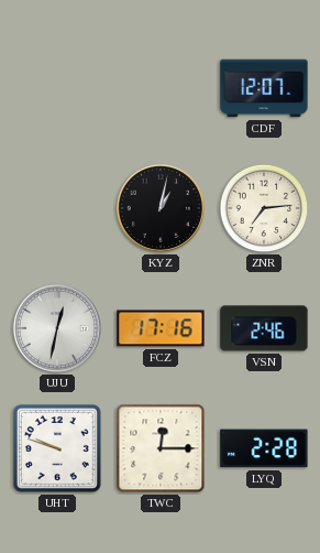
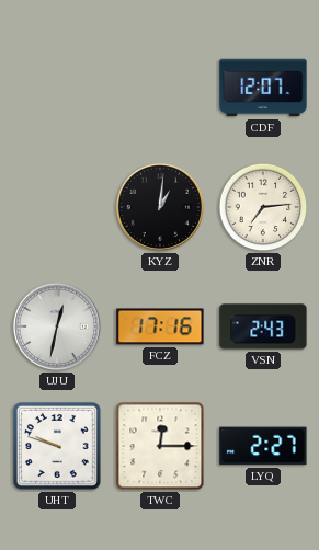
KYZ: 1:02 -> 1:01 (160, 207)
VSN: 2:46 -> 2:43 (263, 326)
LYQ: 2:28 -> 2:27 (263, 446)
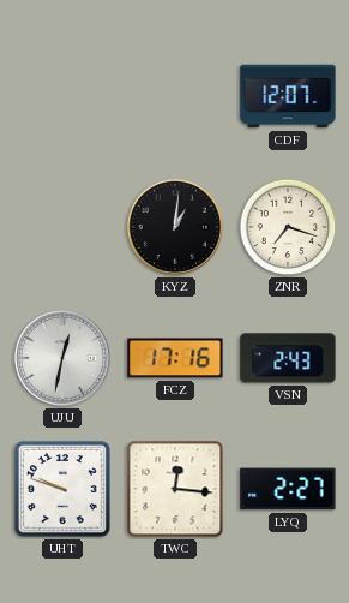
ZNR: 7:14 -> 7:18 (288, 227)
TWC: 12:15 -> 12:16 (175, 489)
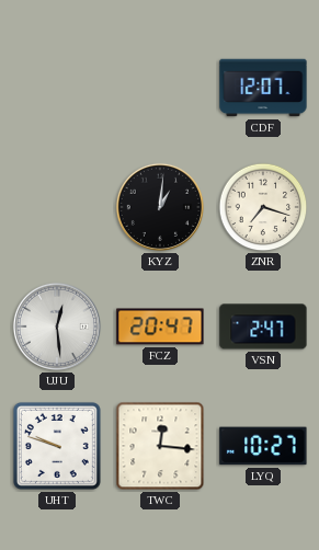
UJU: 12:32 -> 12:29 (57, 326)
FCZ: 17:16 -> 20:47 (160, 326)
VSN: 2:43 -> 2:47 (263, 326)
LYQ: 2:27 -> 10:27 (263, 446)
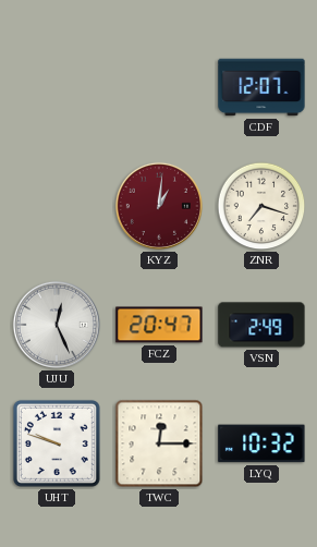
KYZ dial: black -> burgundy (159, 206)
UJU: 12:29 -> 12:26 (57, 325)
VSN: 2:47 -> 2:49 (261, 325)
TWC: 12:16 -> 12:15 (159, 443)
LYQ: 10:27 -> 10:32 (261, 443)
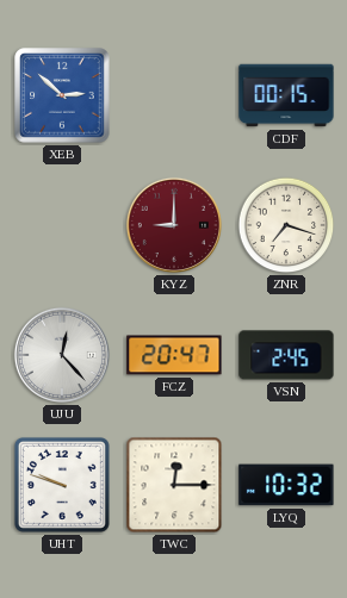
XEB: none -> 2:52 (62, 95)
CDF: 12:07 -> 00:15 (286, 95)
KYZ: 1:01 -> 9:00 (174, 225)
UJU: 12:26 -> 12:23 (62, 355)
VSN: 2:49 -> 2:45 (286, 355)
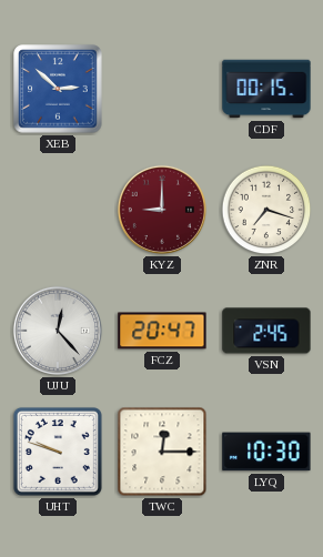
LYQ: 10:32 -> 10:30 (266, 452)
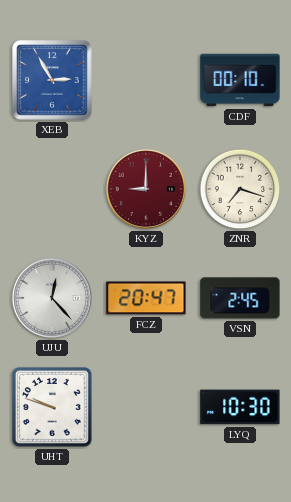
XEB: 2:52 -> 2:55 (52, 80)
CDF: 00:15 -> 00:10 (240, 80)
TWC: 12:15 -> none (162, 452)
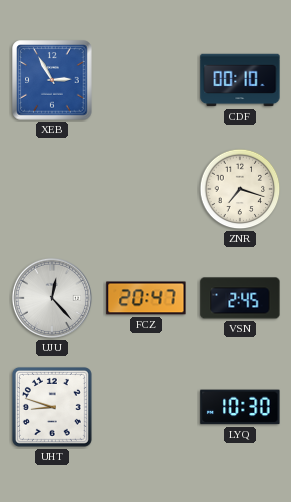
KYZ: 9:00 -> none (146, 189)
UHT: 9:48 -> 8:48 (52, 407)
